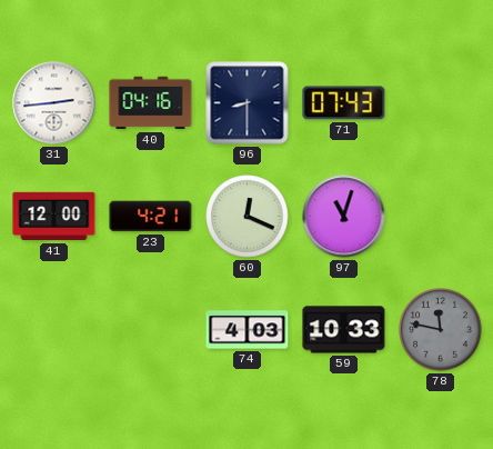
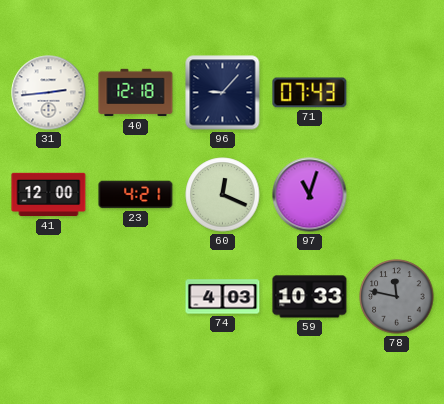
40: 04:16 -> 12:18 (136, 93)
96: 8:30 -> 9:07 (223, 93)
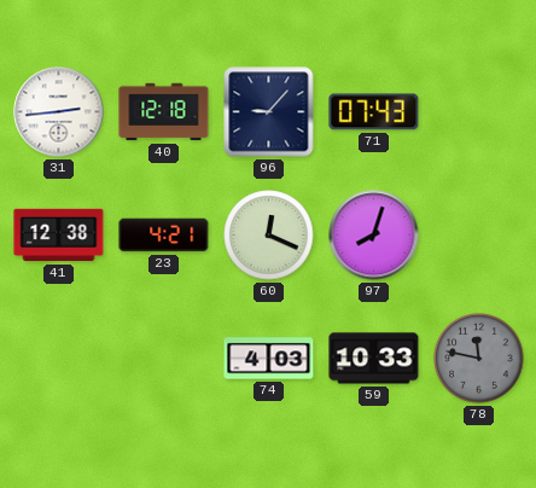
41: 12:00 -> 12:38 (59, 236)
97: 11:03 -> 8:03 (374, 236)
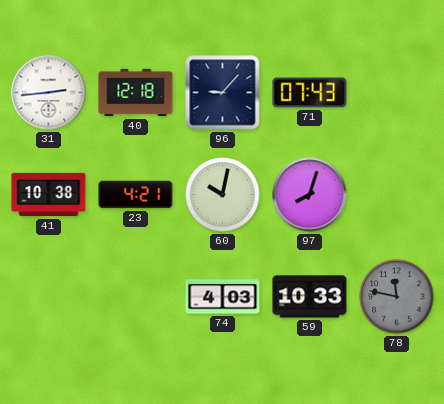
41: 12:38 -> 10:38 (49, 195)
60: 12:19 -> 10:02 (223, 195)
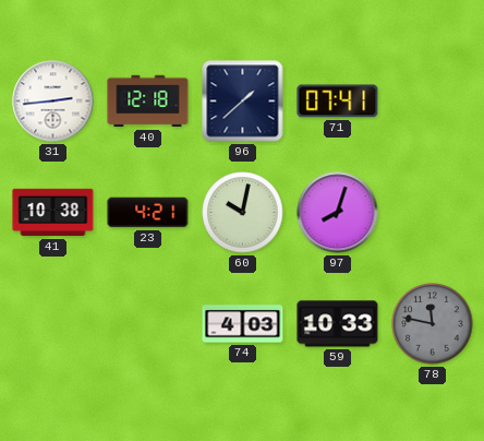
96: 9:07 -> 1:38 (243, 102)
71: 07:43 -> 07:41 (338, 102)
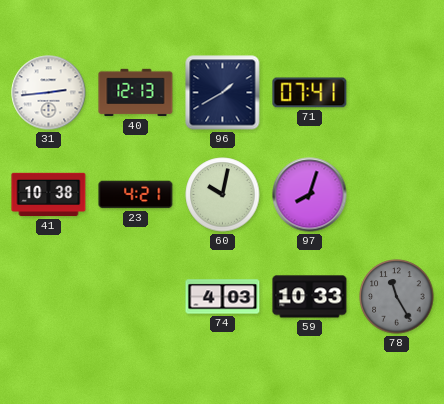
40: 12:18 -> 12:13 (136, 93)
96: 1:38 -> 1:40 (223, 93)
78: 11:47 -> 11:25 (397, 297)
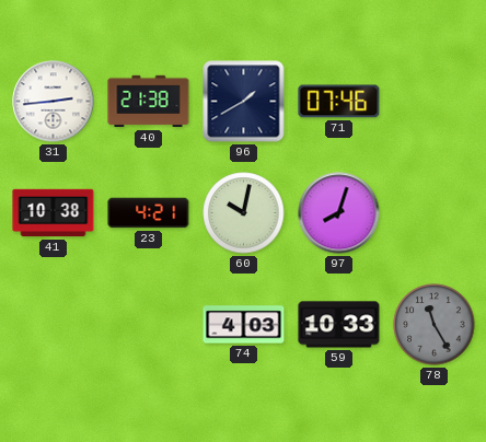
40: 12:13 -> 21:38 (149, 102)
71: 07:41 -> 07:46 (339, 102)
